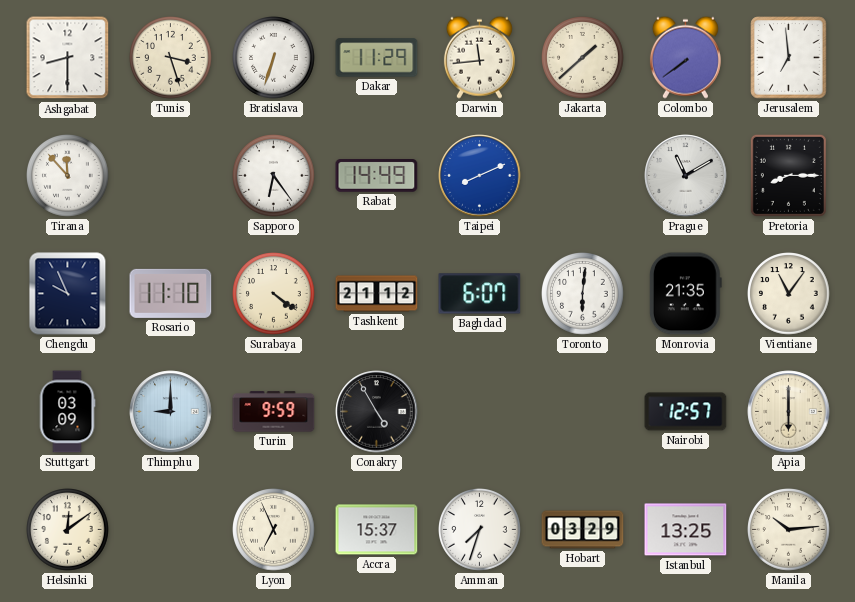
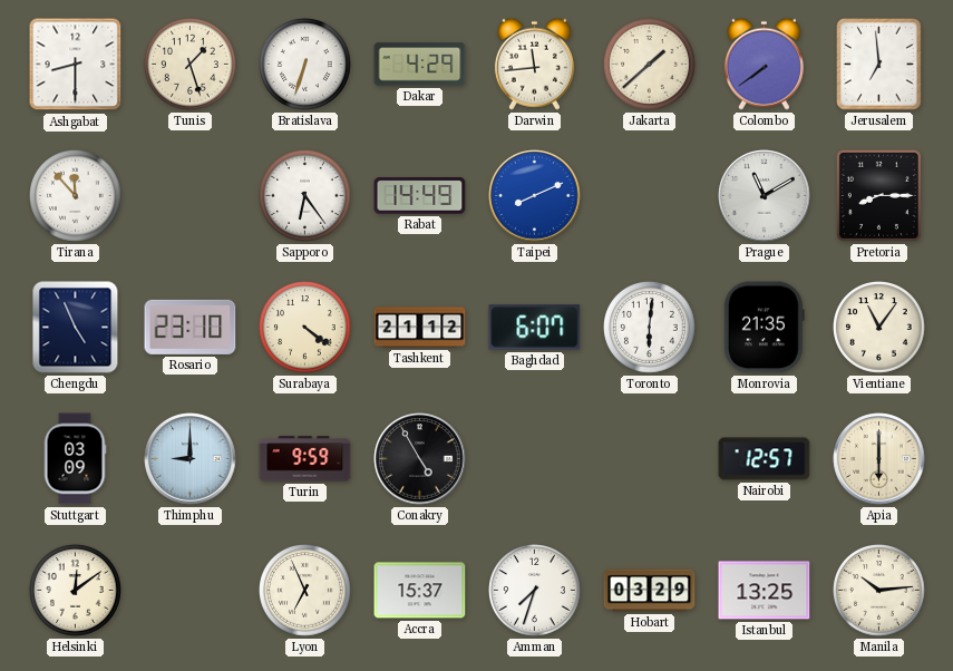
Tunis: 3:27 -> 1:27 (191, 65)
Dakar: 11:29 -> 4:29 (420, 65)
Chengdu: 9:56 -> 4:56 (76, 328)
Rosario: 11:10 -> 23:10 (191, 327)
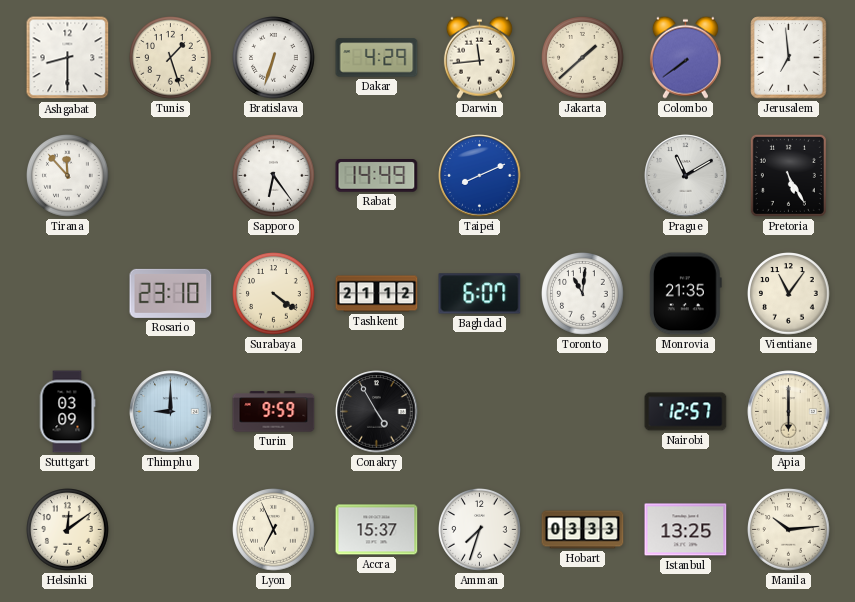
Pretoria: 8:15 -> 5:25 (788, 175)
Chengdu: 4:56 -> none (76, 328)
Toronto: 6:01 -> 11:01 (583, 294)
Hobart: 03:29 -> 03:33 (583, 530)
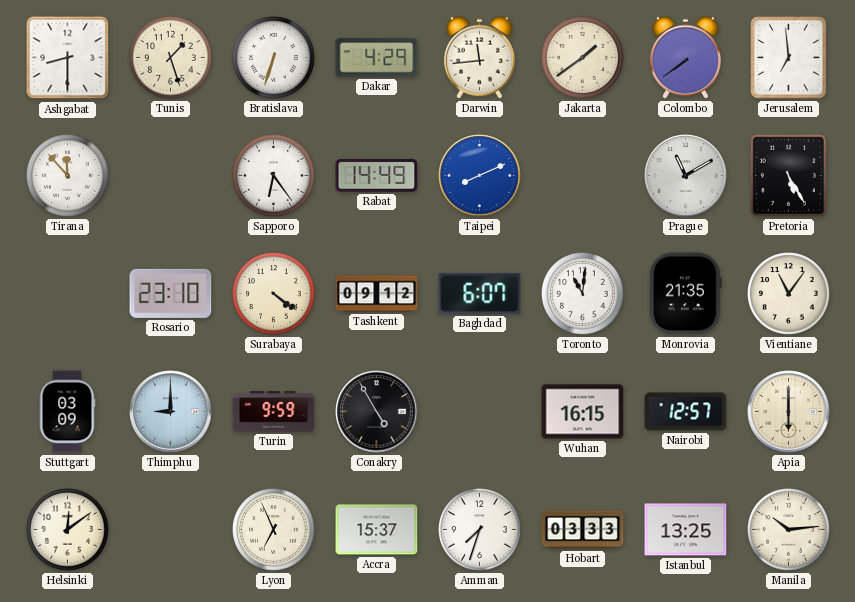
Jakarta: 1:38 -> 1:39 (583, 58)
Tashkent: 21:12 -> 09:12 (377, 294)
Wuhan: none -> 16:15 (583, 412)
